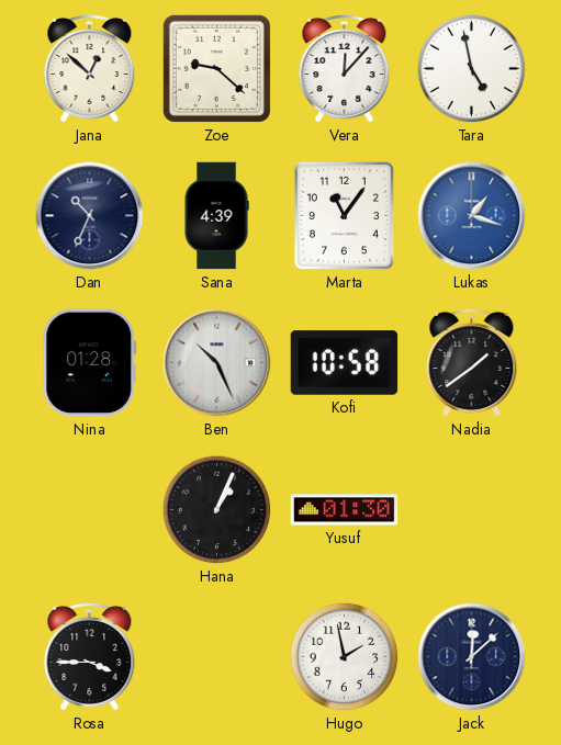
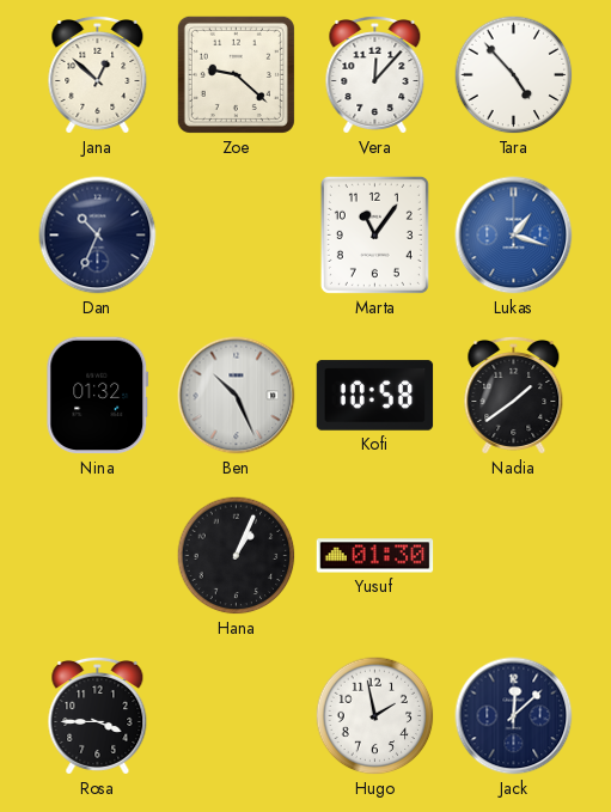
Tara: 4:58 -> 4:53 (514, 75)
Sana: 4:39 -> none (216, 216)
Nina: 01:28 -> 01:32 (98, 396)
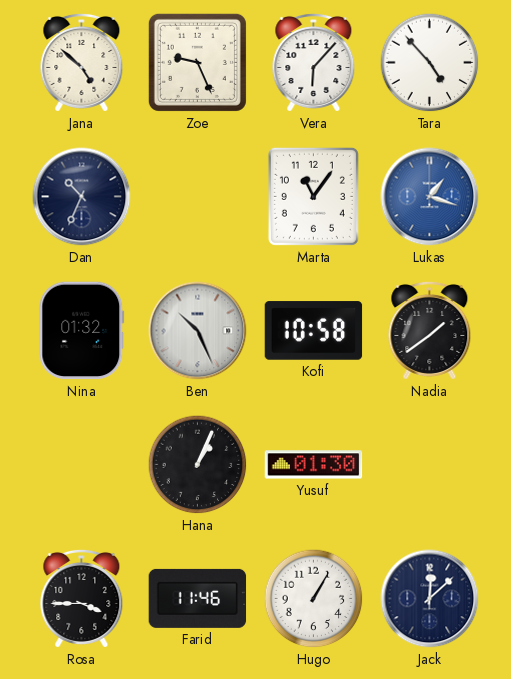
Jana: 12:52 -> 4:52 (82, 62)
Zoe: 9:22 -> 9:26 (197, 62)
Vera: 12:07 -> 6:07 (314, 62)
Farid: none -> 11:46 (198, 598)
Hugo: 1:58 -> 1:05 (314, 599)
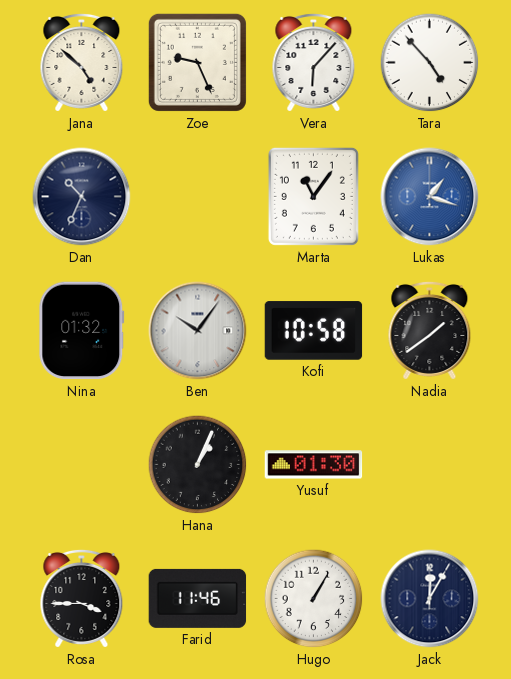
Ben: 10:26 -> 10:06 (198, 331)
Jack: 12:08 -> 12:05 (430, 599)
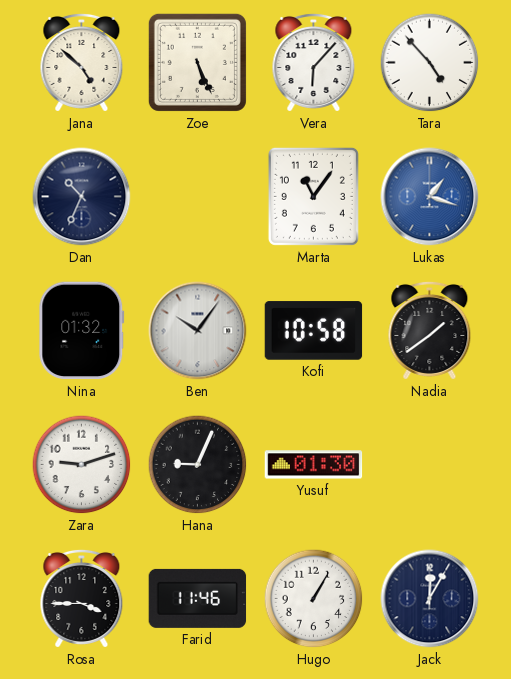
Zoe: 9:26 -> 5:26 (197, 62)
Zara: none -> 9:12 (82, 465)
Hana: 1:04 -> 9:04 (198, 465)
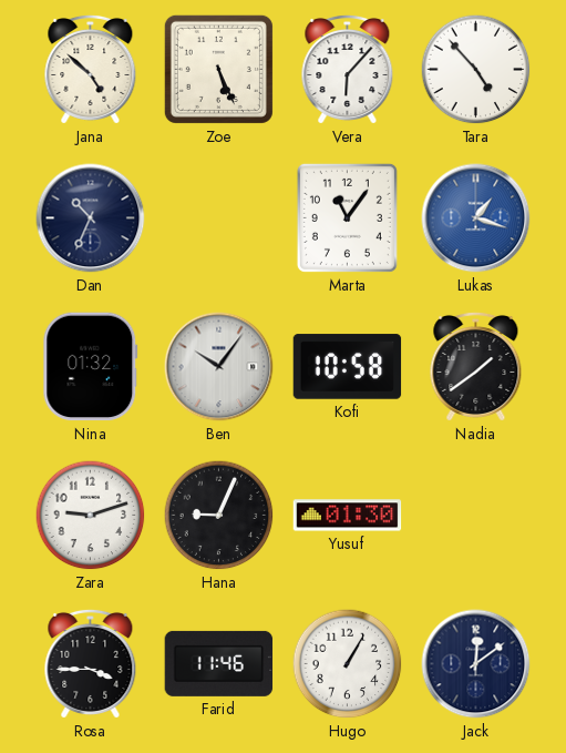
Jack: 12:05 -> 12:09 (476, 664)
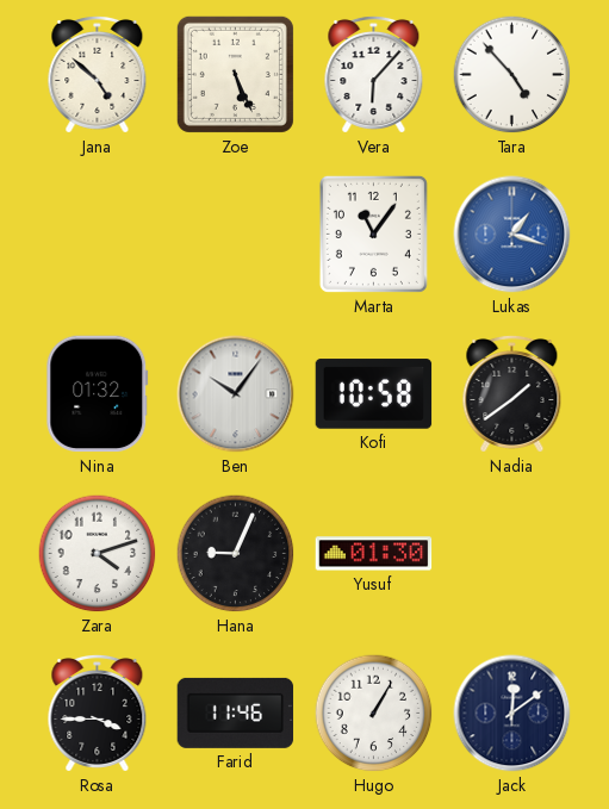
Dan: 10:34 -> none (91, 218)
Zara: 9:12 -> 4:12 (98, 554)
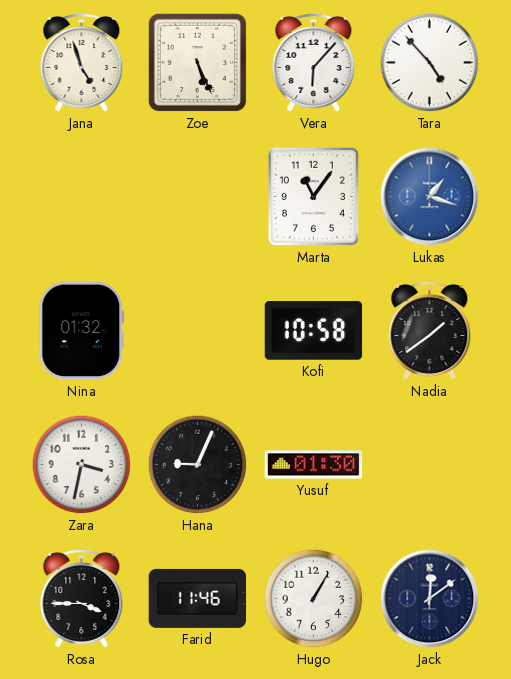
Jana: 4:52 -> 4:57 (82, 62)
Ben: 10:06 -> none (236, 394)
Zara: 4:12 -> 3:32 (82, 465)
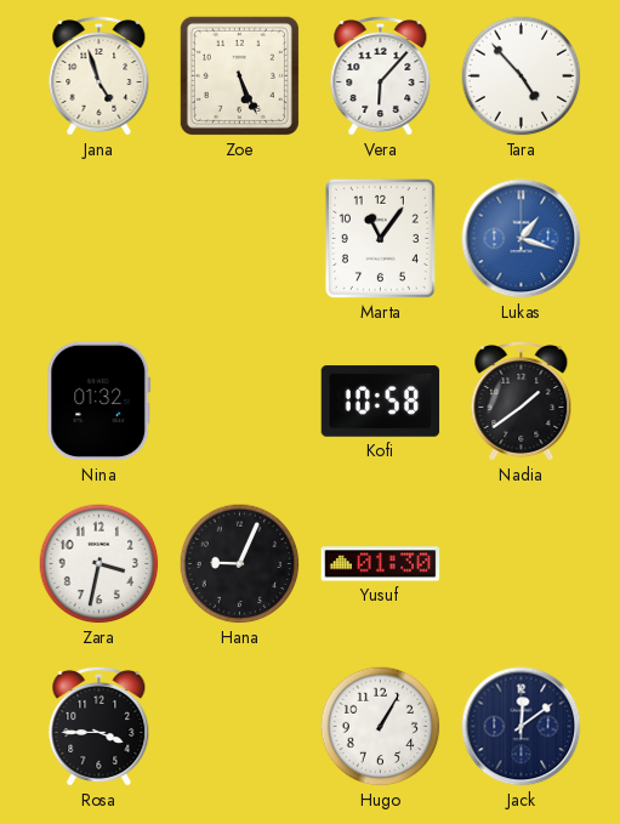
Farid: 11:46 -> none (198, 598)
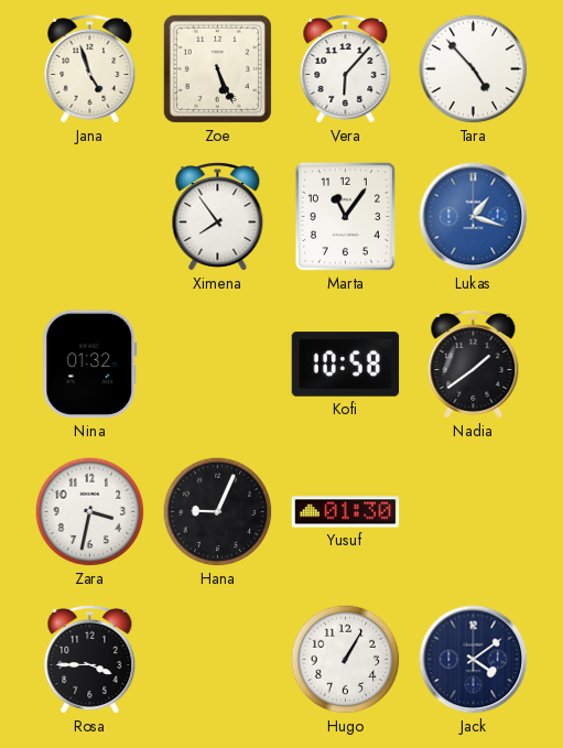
Ximena: none -> 7:54 (218, 216)
Jack: 12:09 -> 4:09 (474, 660)
